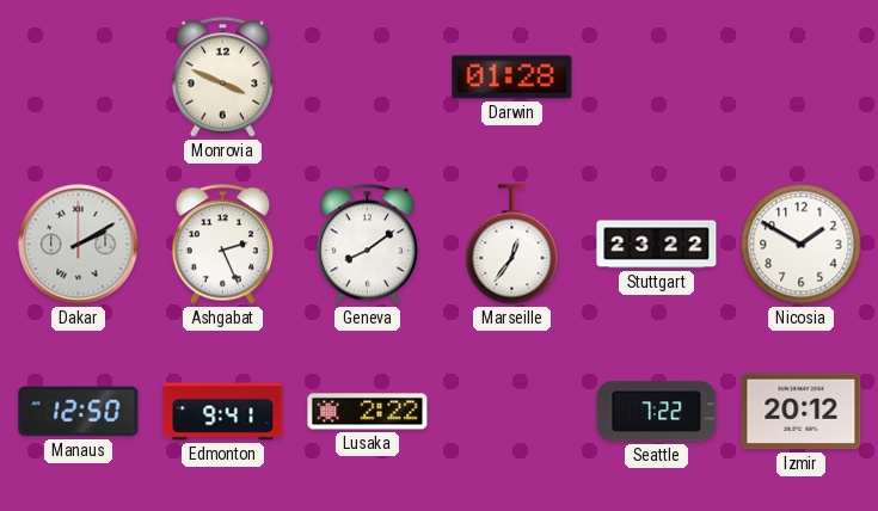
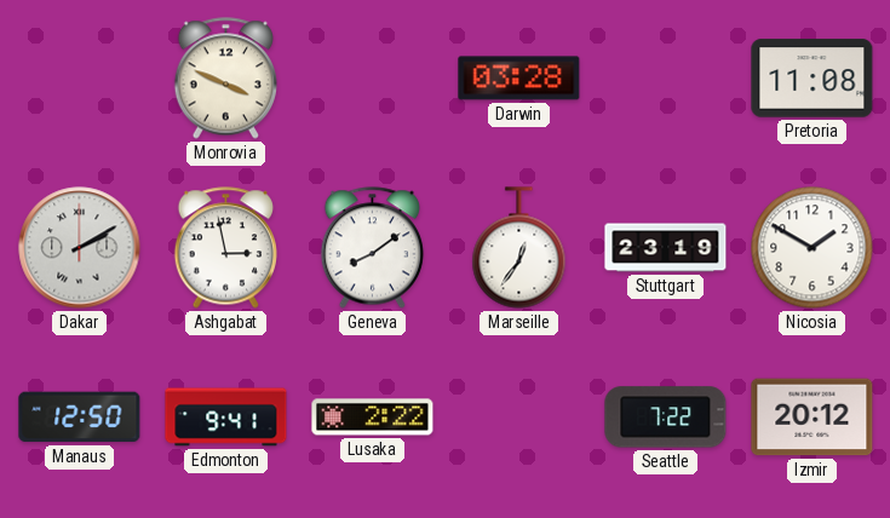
Darwin: 01:28 -> 03:28 (519, 79)
Pretoria: none -> 11:08 (813, 79)
Ashgabat: 2:26 -> 2:58 (225, 248)
Stuttgart: 23:22 -> 23:19 (666, 248)
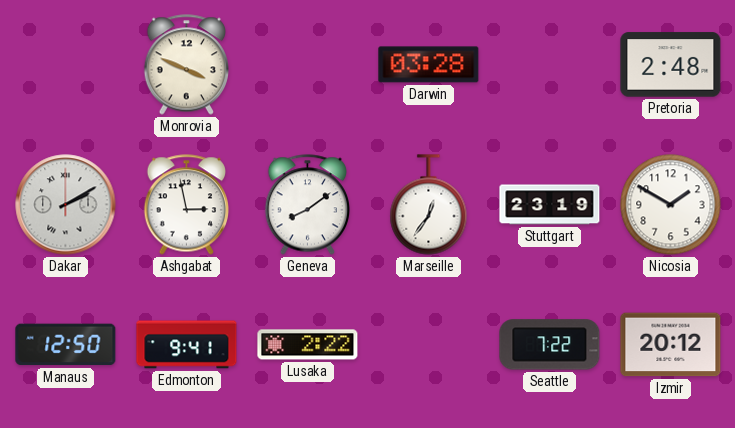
Pretoria: 11:08 -> 2:48 (671, 65)
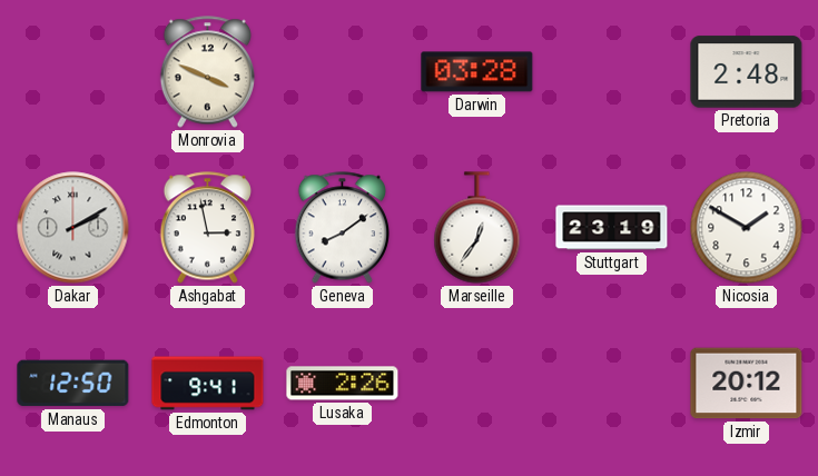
Lusaka: 2:22 -> 2:26 (343, 384)
Seattle: 7:22 -> none (550, 345)
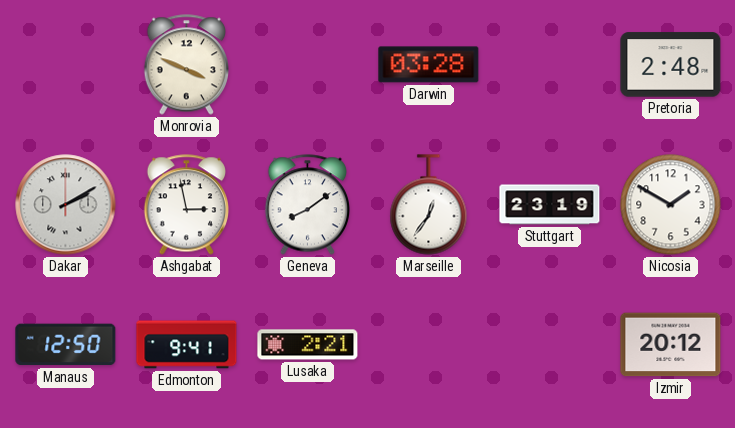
Lusaka: 2:26 -> 2:21 (308, 345)
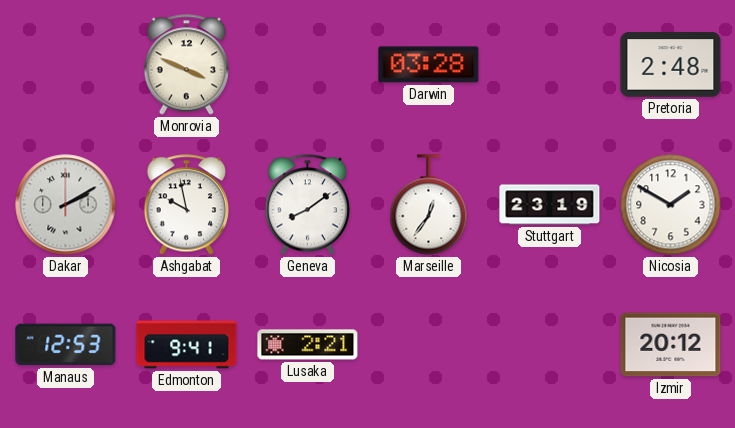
Ashgabat: 2:58 -> 9:58 (186, 205)
Manaus: 12:50 -> 12:53 (66, 345)
